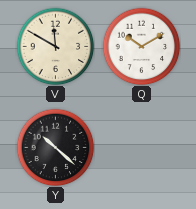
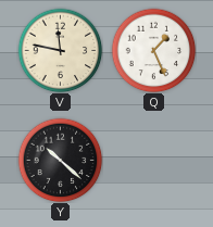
V: 11:50 -> 11:47 (60, 50)
Q: 10:10 -> 1:26 (153, 50)
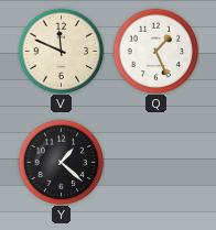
V: 11:47 -> 11:49 (61, 51)
Y: 10:22 -> 1:22 (61, 162)
